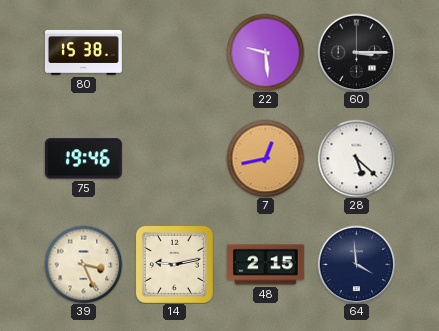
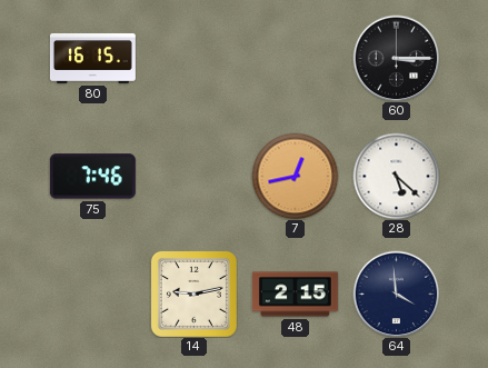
80: 15:38 -> 16:15 (92, 58)
22: 9:29 -> none (265, 52)
75: 19:46 -> 7:46 (92, 177)
39: 3:26 -> none (83, 264)
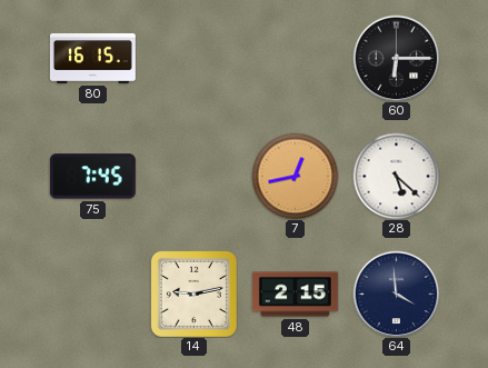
60: 3:15 -> 6:15 (396, 58)
75: 7:46 -> 7:45 (92, 177)
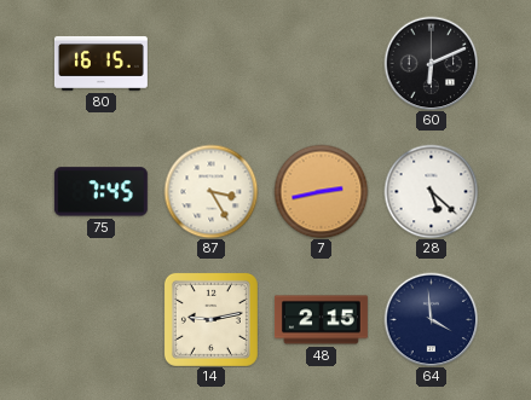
60: 6:15 -> 6:11 (431, 63)
87: none -> 3:25 (210, 191)
7: 12:43 -> 2:43 (321, 191)
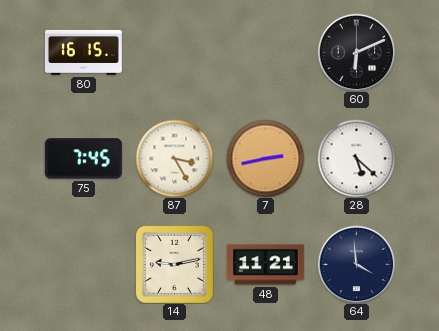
48: 2:15 -> 11:21 (265, 265)
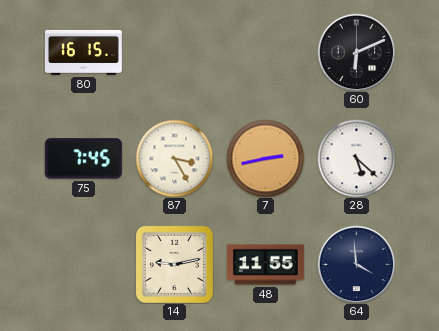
48: 11:21 -> 11:55 (265, 265)
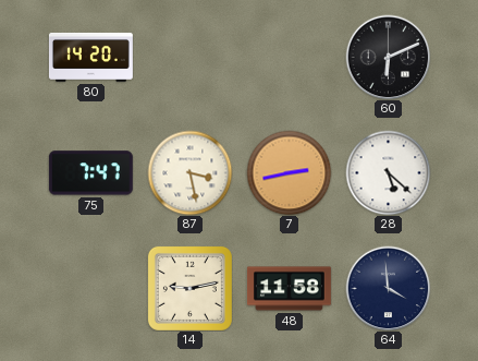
80: 16:15 -> 14:20 (90, 57)
75: 7:45 -> 7:47 (90, 173)
87: 3:25 -> 3:28 (189, 172)
48: 11:55 -> 11:58 (289, 289)
